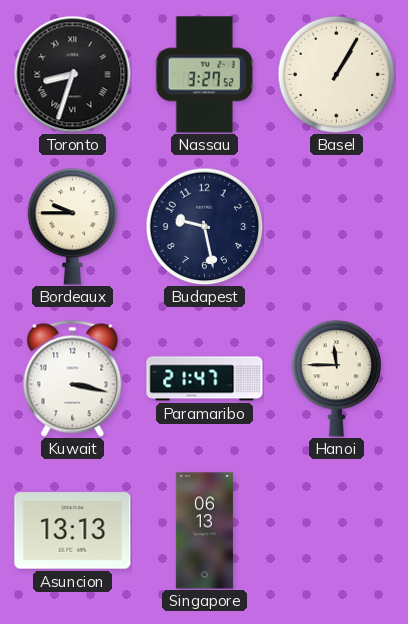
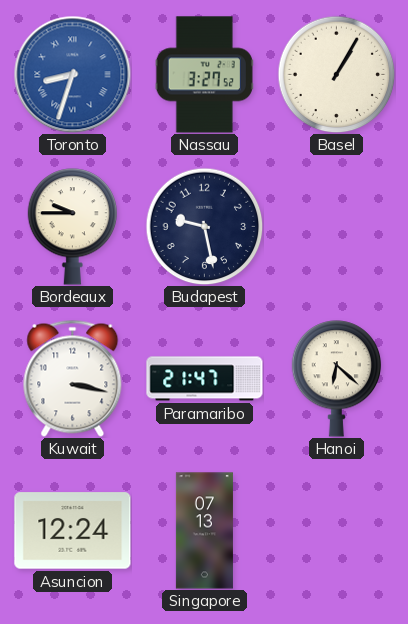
Toronto dial: black -> blue (72, 74)
Hanoi: 11:45 -> 6:22 (337, 379)
Asuncion: 13:13 -> 12:24 (73, 531)
Singapore: 06:13 -> 07:13 (204, 531)
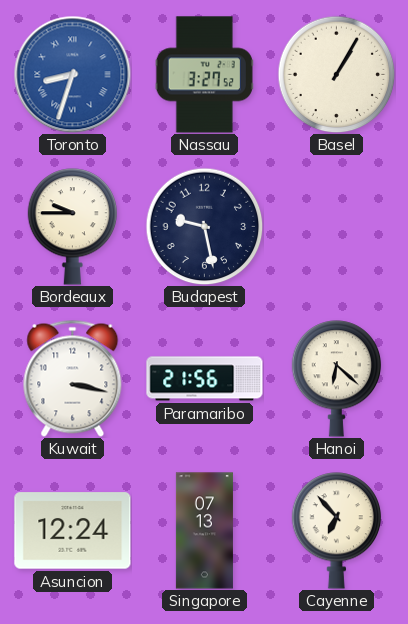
Paramaribo: 21:47 -> 21:56 (205, 379)
Cayenne: none -> 6:53 (337, 531)
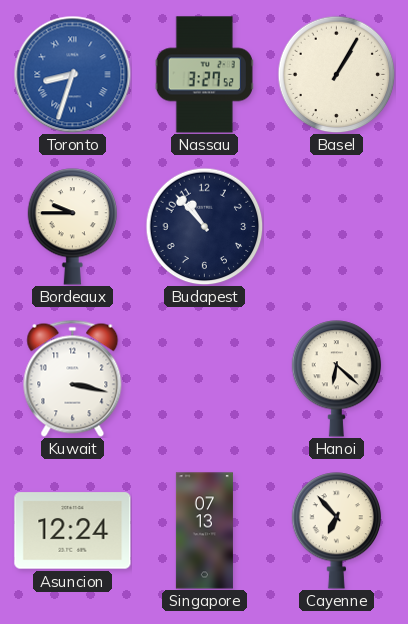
Budapest: 9:28 -> 10:53 (204, 226)
Paramaribo: 21:56 -> none (205, 379)
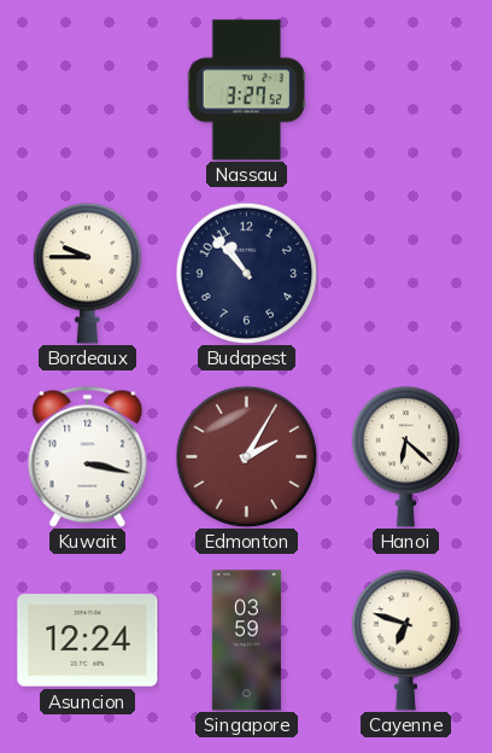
Toronto: 8:33 -> none (72, 74)
Basel: 1:05 -> none (336, 74)
Edmonton: none -> 2:05 (246, 456)
Singapore: 07:13 -> 03:59 (246, 641)
Cayenne: 6:53 -> 6:48 (406, 641)
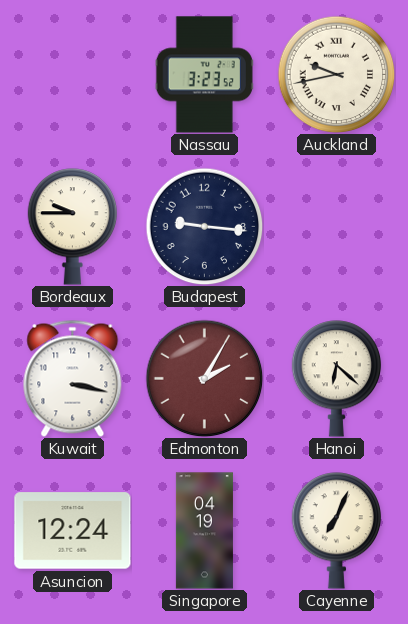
Nassau: 3:27 -> 3:23 (204, 75)
Auckland: none -> 9:43 (336, 74)
Budapest: 10:53 -> 9:16 (204, 226)
Singapore: 03:59 -> 04:19 (204, 531)
Cayenne: 6:48 -> 7:04 (337, 531)
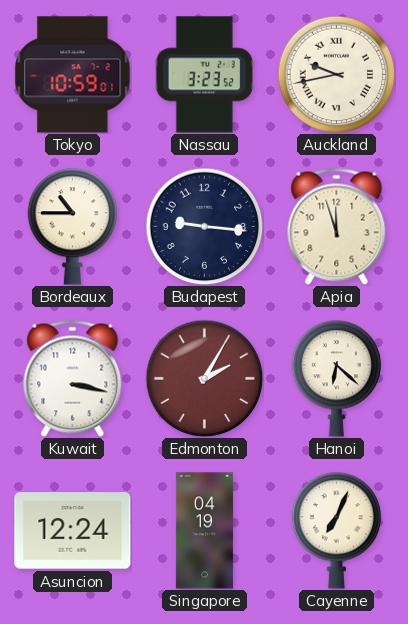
Tokyo: none -> 10:59 (73, 75)
Bordeaux: 9:45 -> 10:45 (73, 227)
Apia: none -> 11:57 (337, 226)
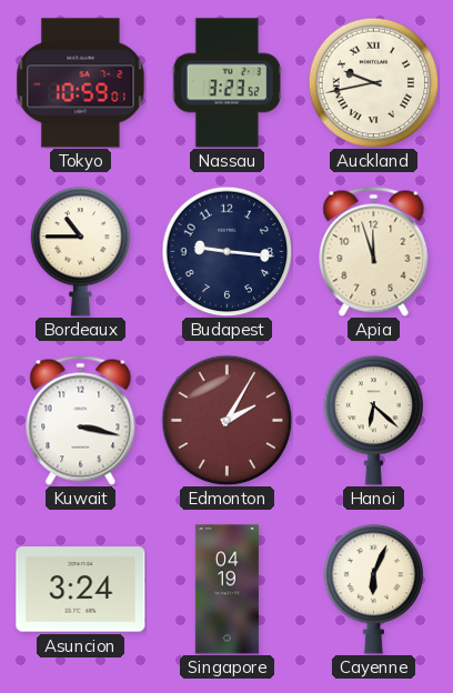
Asuncion: 12:24 -> 3:24 (81, 590)
Cayenne: 7:04 -> 6:04 (374, 590)
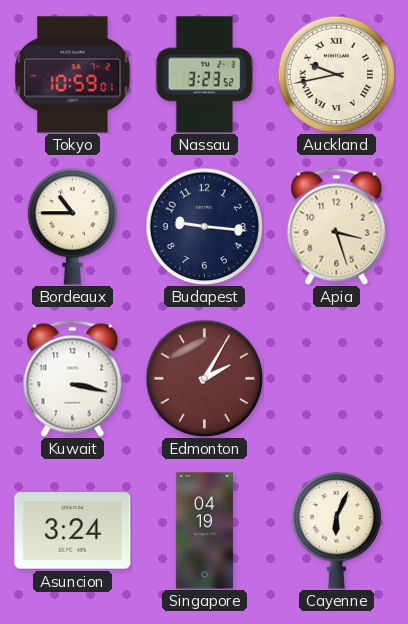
Apia: 11:57 -> 3:27 (337, 226)
Hanoi: 6:22 -> none (374, 421)
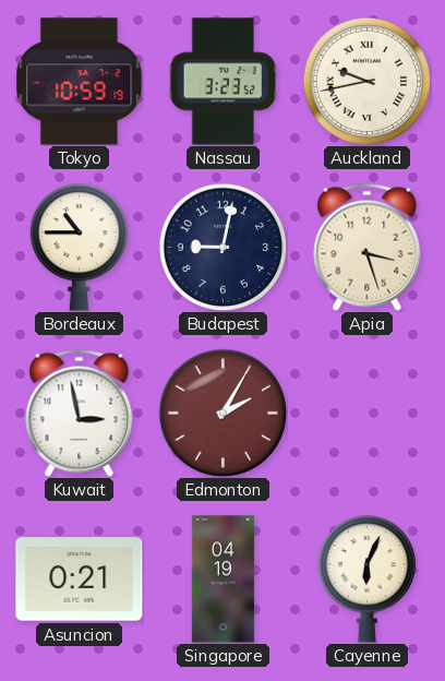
Tokyo: 10:59:01 -> 10:59:19 (80, 82)
Budapest: 9:16 -> 9:02 (222, 247)
Kuwait: 3:17 -> 2:58 (80, 413)
Asuncion: 3:24 -> 0:21 (80, 580)
